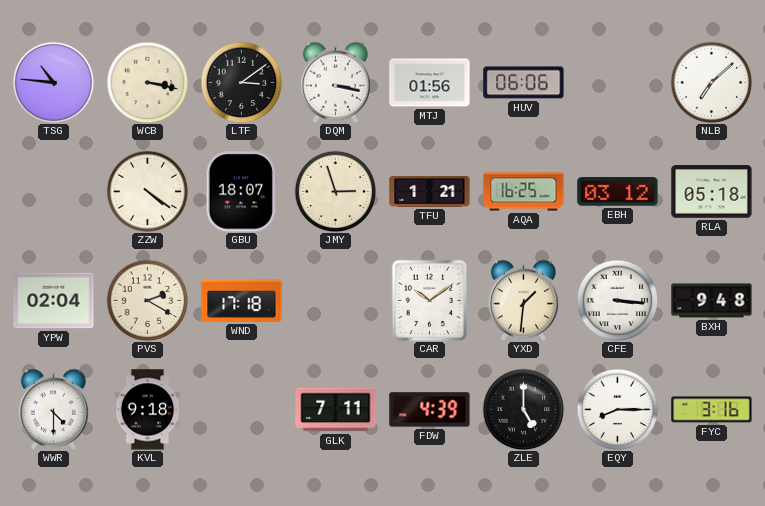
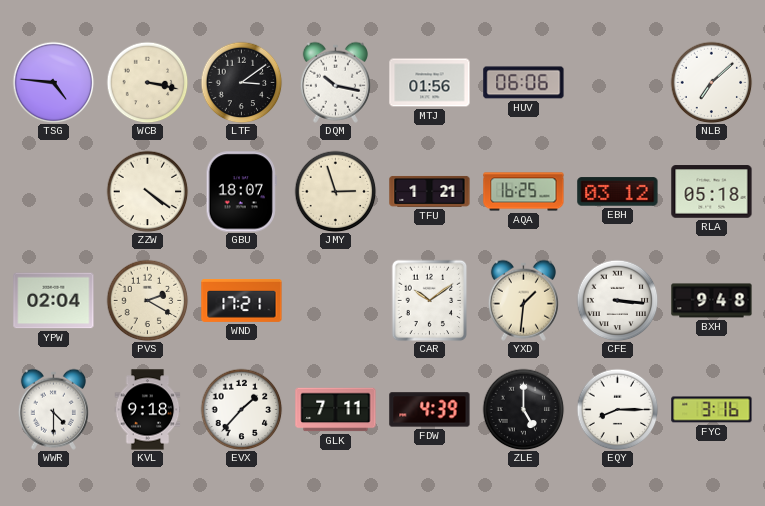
TSG: 10:46 -> 4:46 (53, 82)
DQM: 3:17 -> 10:17 (335, 82)
WND: 17:18 -> 17:21 (242, 301)
EVX: none -> 1:37 (241, 409)
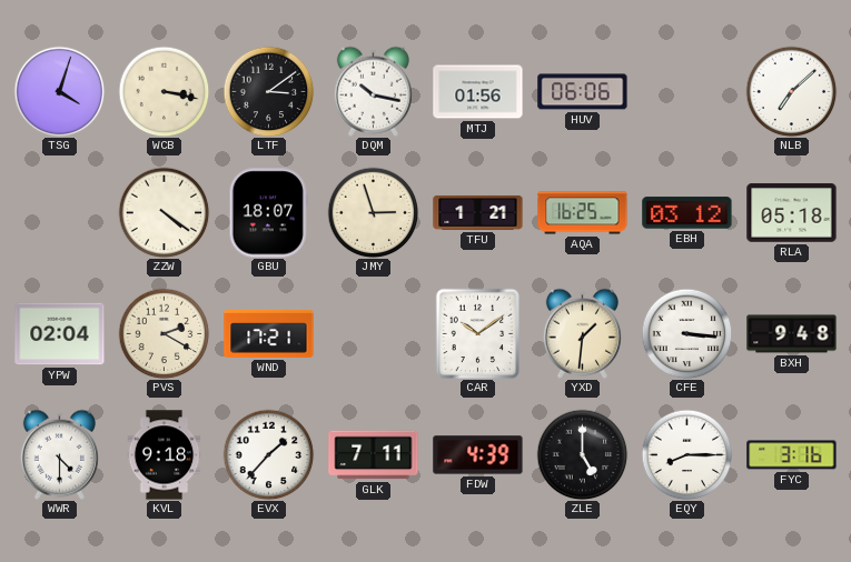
TSG: 4:46 -> 4:03 (59, 91)
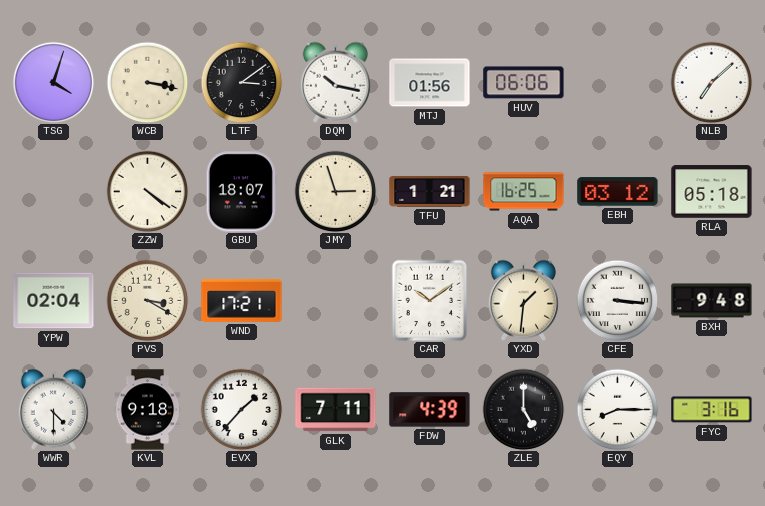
PVS: 2:20 -> 3:20 (147, 300)
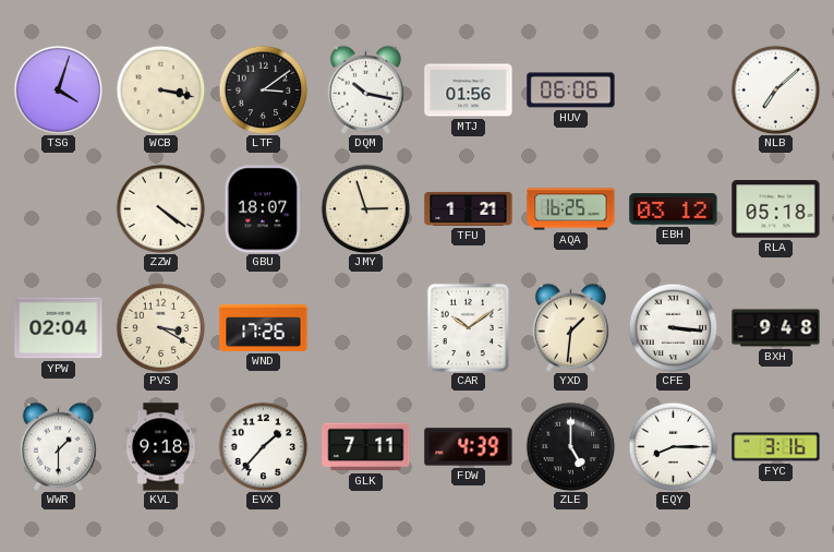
WND: 17:21 -> 17:26 (264, 328)
WWR: 4:30 -> 1:30 (58, 446)
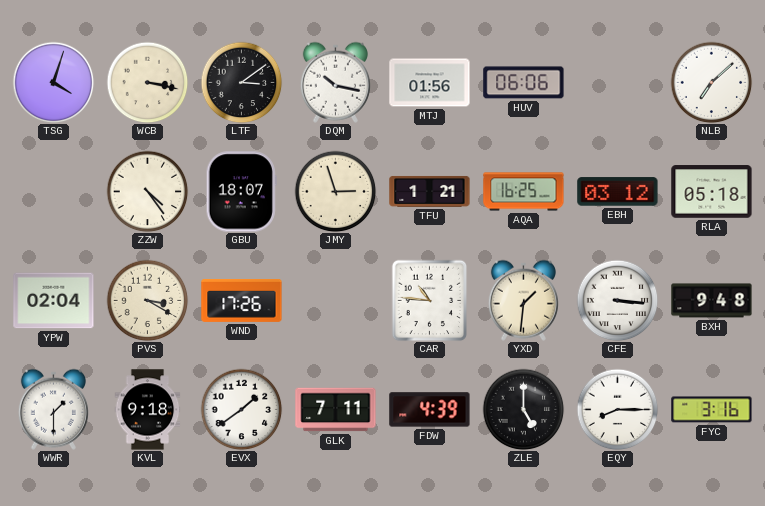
ZZW: 4:21 -> 4:24 (147, 191)
CAR: 10:09 -> 10:46 (430, 300)
EVX: 1:37 -> 1:39 (241, 409)
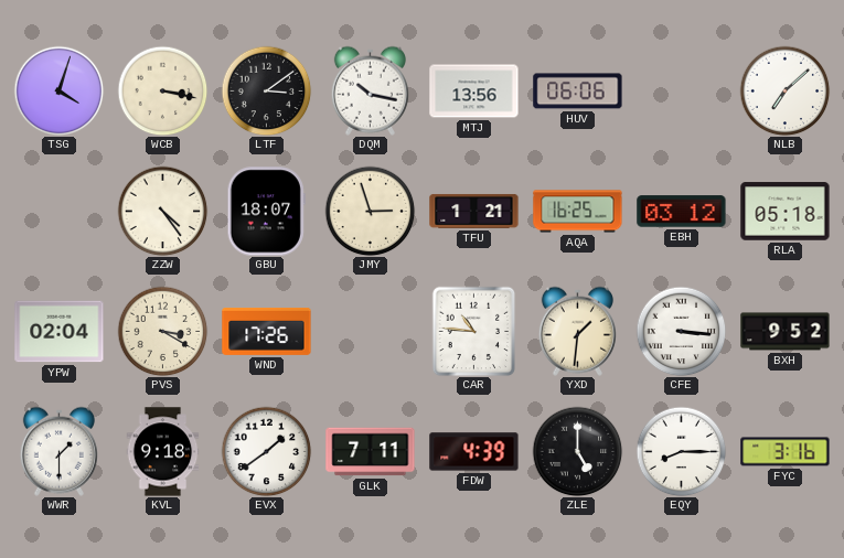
MTJ: 01:56 -> 13:56 (474, 92)
BXH: 9:48 -> 9:52 (786, 332)
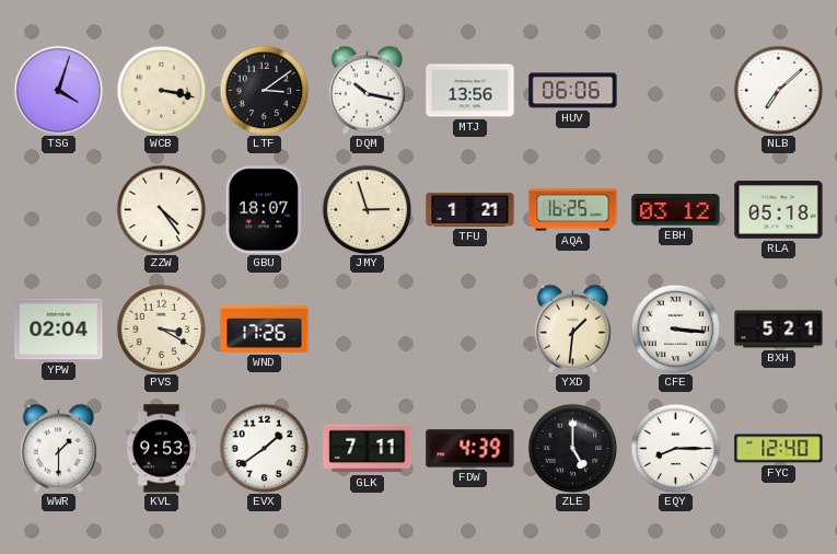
CAR: 10:46 -> none (474, 331)
BXH: 9:52 -> 5:21 (779, 330)
KVL: 9:18 -> 9:53 (162, 449)
FYC: 3:16 -> 12:40 (779, 449)
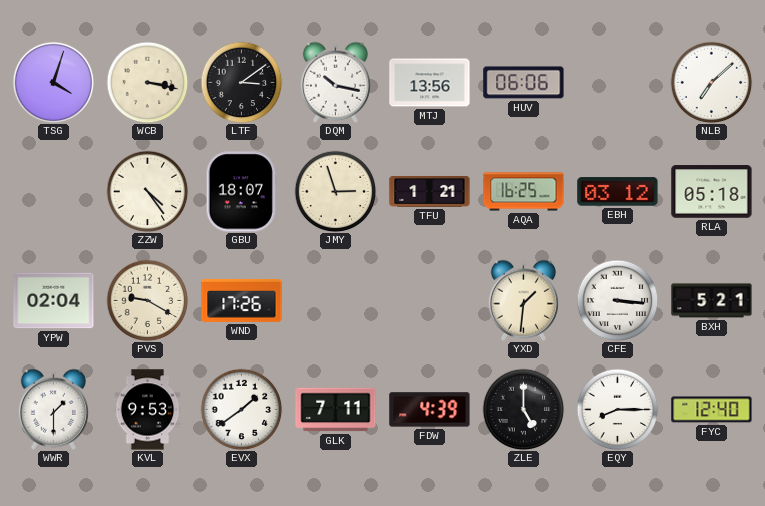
PVS: 3:20 -> 9:20 (147, 300)
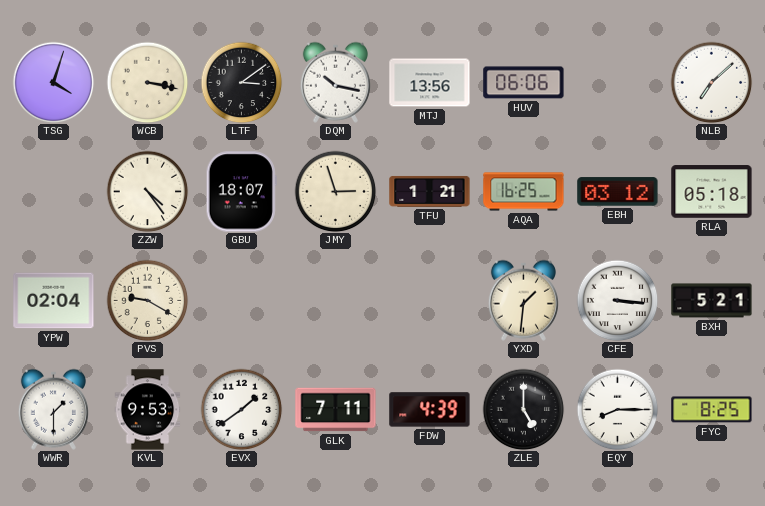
WND: 17:26 -> none (242, 301)
FYC: 12:40 -> 8:25 (712, 410)
